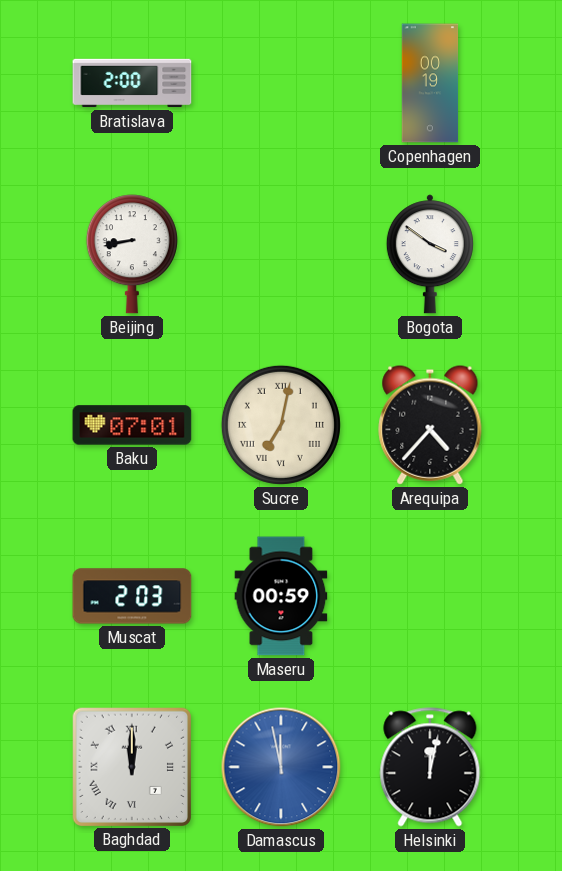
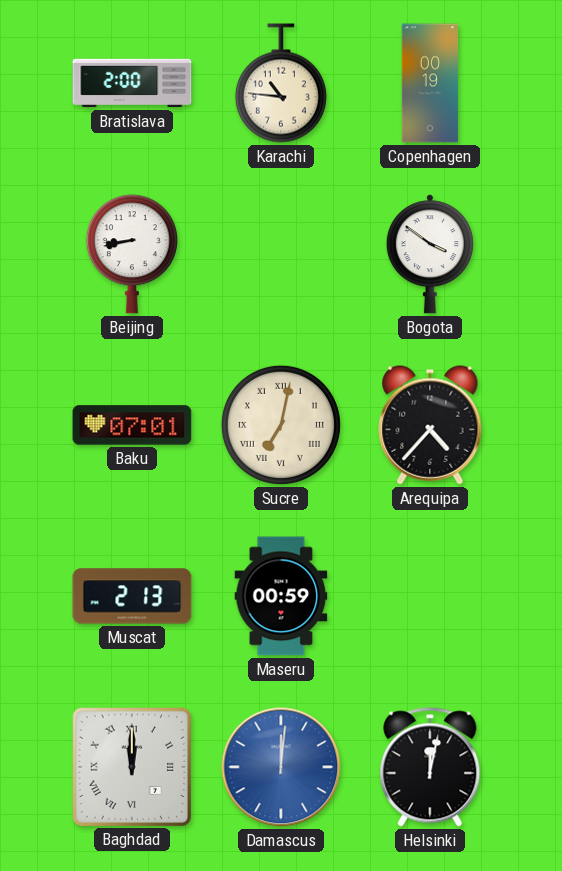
Karachi: none -> 10:46 (281, 83)
Muscat: 2:03 -> 2:13 (132, 596)
Damascus: 11:58 -> 12:01 (281, 767)
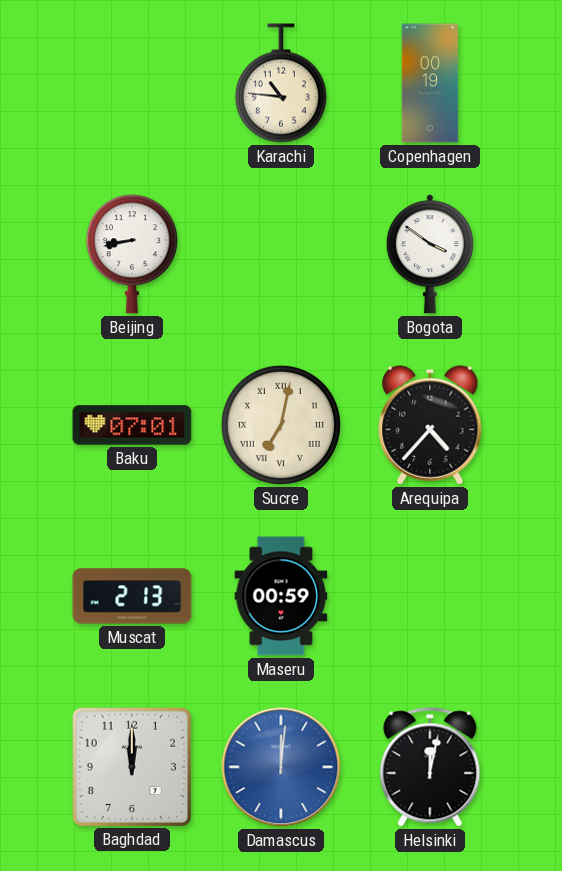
Bratislava: 2:00 -> none (132, 83)
Baghdad numerals: Roman -> Arabic (131, 766)
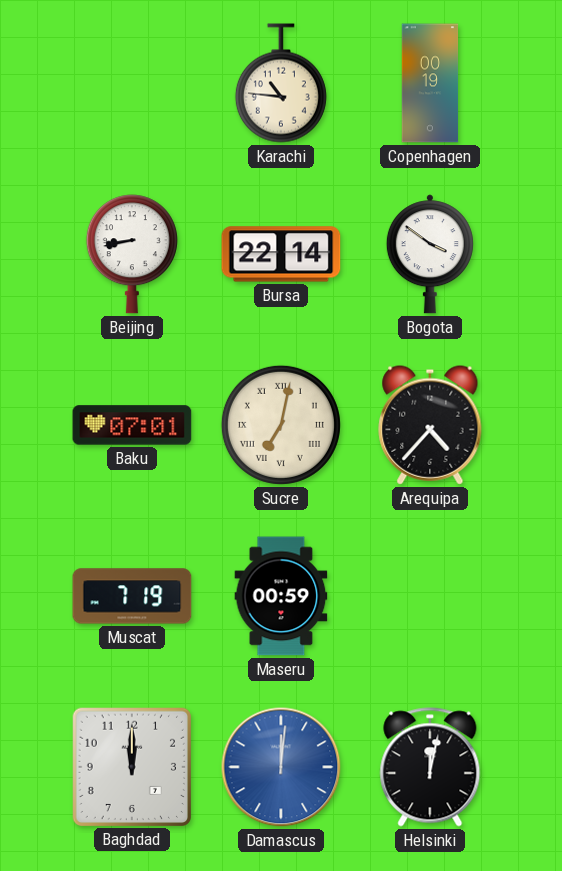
Bursa: none -> 22:14 (281, 254)
Muscat: 2:13 -> 7:19 (132, 596)
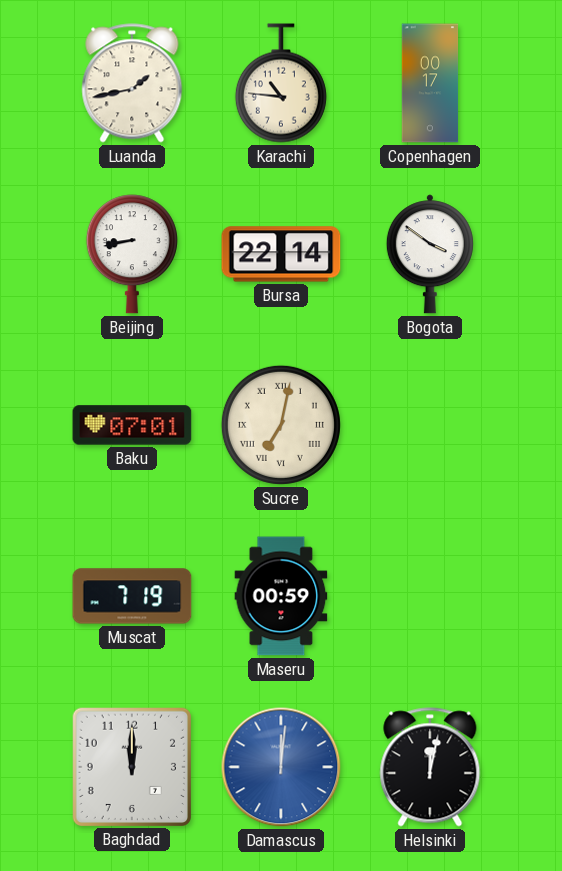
Luanda: none -> 1:43 (132, 83)
Copenhagen: 00:19 -> 00:17 (430, 83)
Arequipa: 4:37 -> none (430, 425)
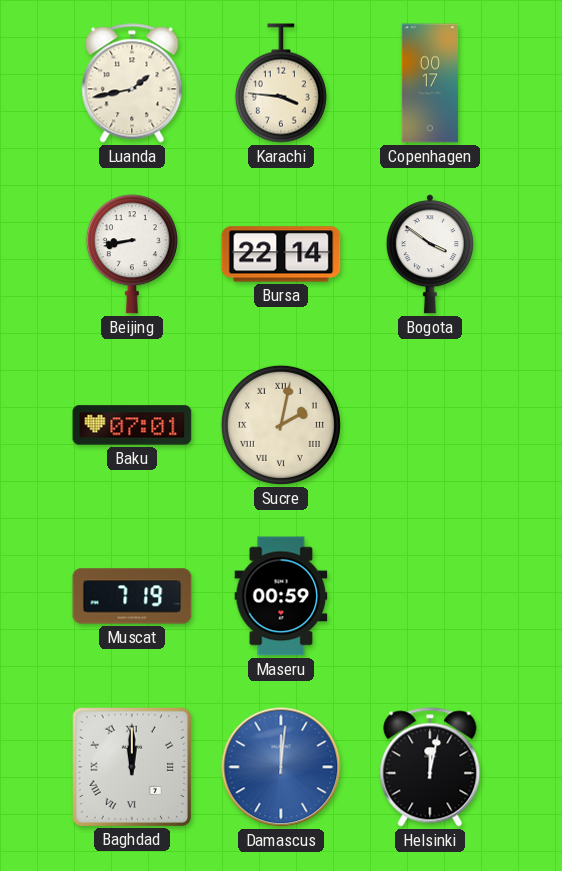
Karachi: 10:46 -> 3:46 (281, 83)
Sucre: 7:02 -> 2:02 (281, 425)
Baghdad numerals: Arabic -> Roman (131, 766)
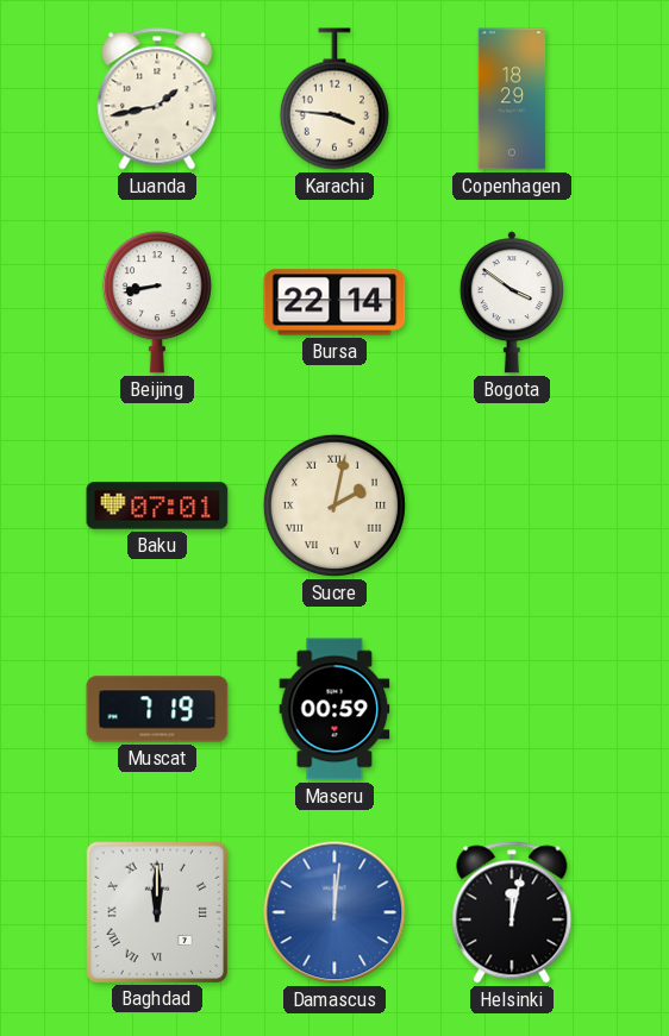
Copenhagen: 00:17 -> 18:29 (512, 99)
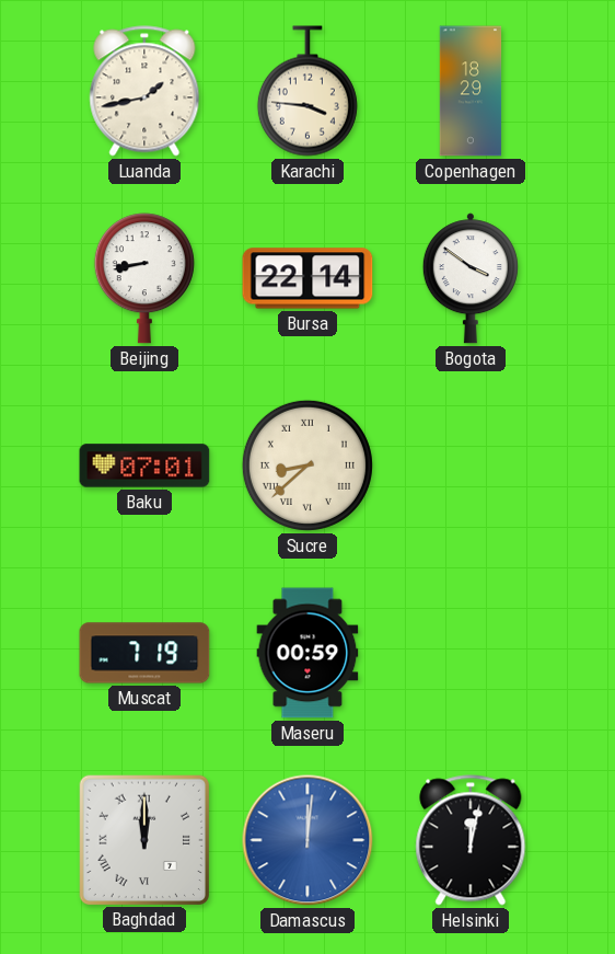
Sucre: 2:02 -> 8:38 (307, 465)
